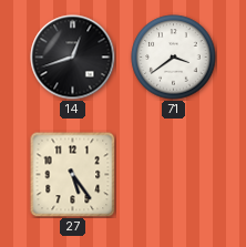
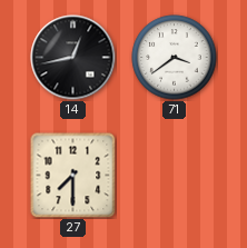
14: 12:42 -> 12:43 (73, 58)
27: 5:24 -> 7:30 (72, 175)
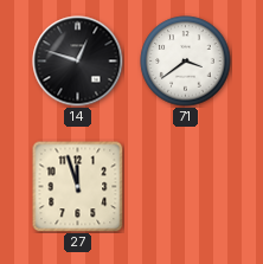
14: 12:43 -> 12:48 (78, 62)
27: 7:30 -> 11:57 (77, 186)
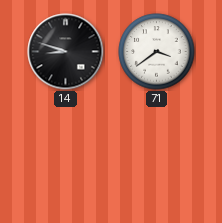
14: 12:48 -> 8:48 (66, 52)
27: 11:57 -> none (77, 186)
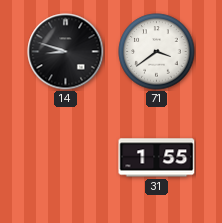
31: none -> 1:55 (157, 158)
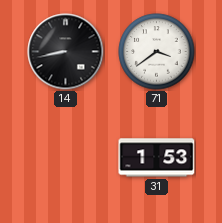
14: 8:48 -> 8:43 (66, 52)
31: 1:55 -> 1:53 (157, 158)
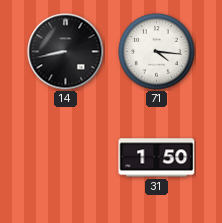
71: 3:39 -> 4:16 (157, 52)
31: 1:53 -> 1:50 (157, 158)
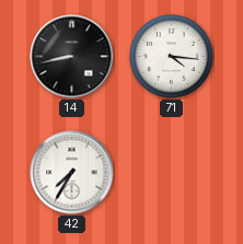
42: none -> 7:35 (72, 173)
31: 1:50 -> none (157, 158)
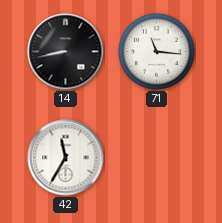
71: 4:16 -> 11:16 (157, 52)
42: 7:35 -> 11:35 (66, 158)
